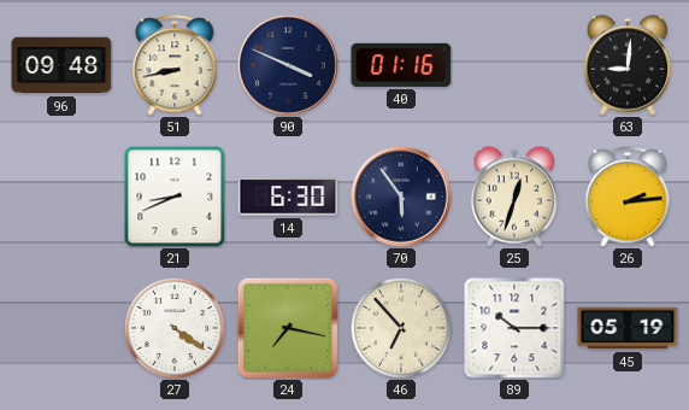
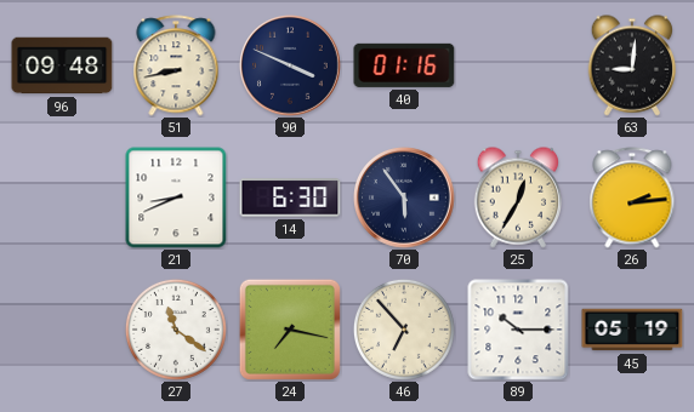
25: 12:33 -> 12:35 (518, 198)
27: 4:21 -> 11:21 (176, 330)
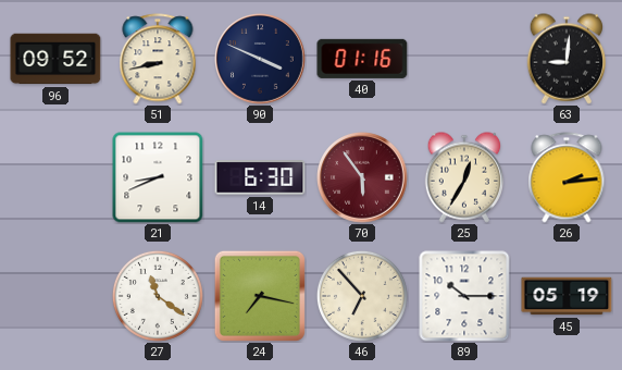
96: 09:48 -> 09:52 (55, 59)
70 dial: navy -> burgundy (363, 178)
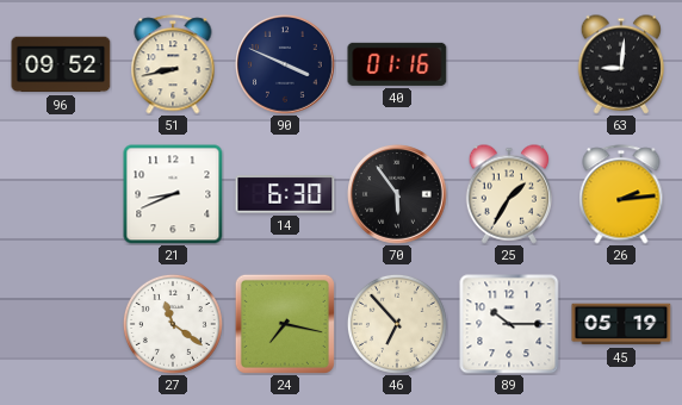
70 dial: burgundy -> black (398, 195)
25: 12:35 -> 1:35 (509, 194)
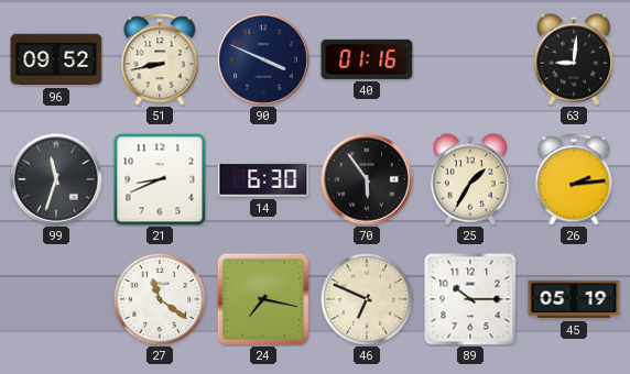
99: none -> 11:33 (57, 180)
46: 6:53 -> 6:49 (367, 299)
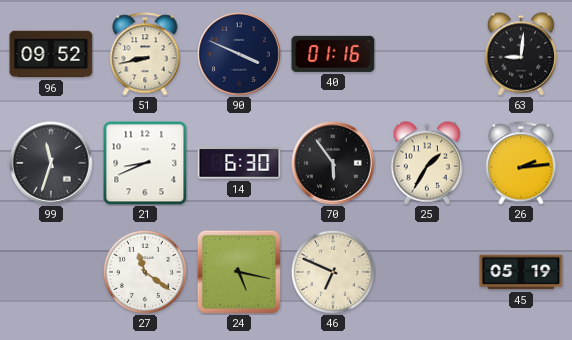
24: 7:17 -> 5:17 (239, 272)
89: 10:15 -> none (470, 299)
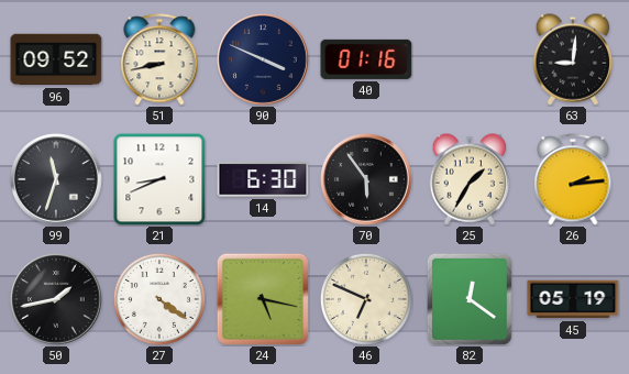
50: none -> 1:43 (57, 300)
27: 11:21 -> 4:21 (159, 299)
82: none -> 12:21 (470, 299)
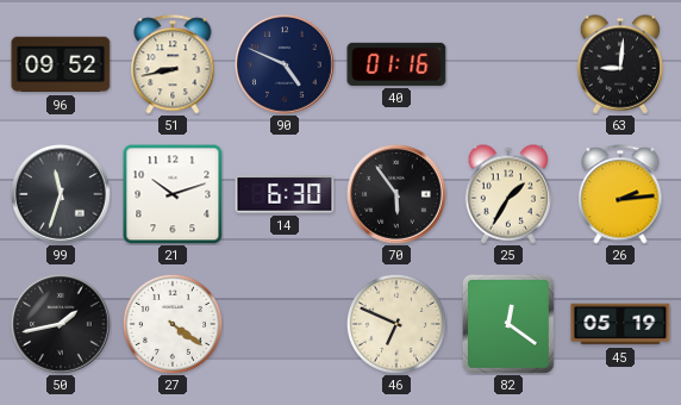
90: 3:49 -> 4:49 (286, 66)
21: 8:41 -> 10:12 (173, 194)
24: 5:17 -> none (263, 299)
